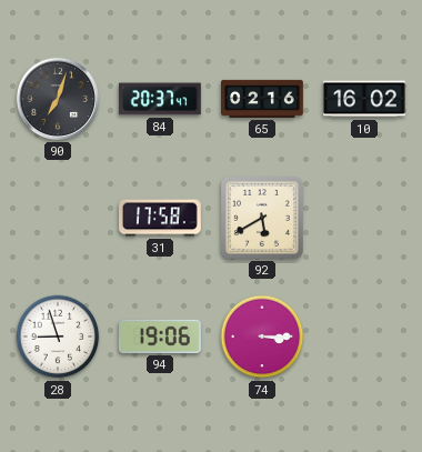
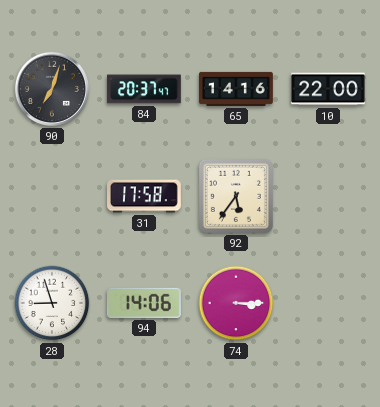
65: 02:16 -> 14:16 (237, 89)
10: 16:02 -> 22:00 (329, 89)
92: 5:40 -> 5:36 (236, 196)
94: 19:06 -> 14:06 (144, 303)
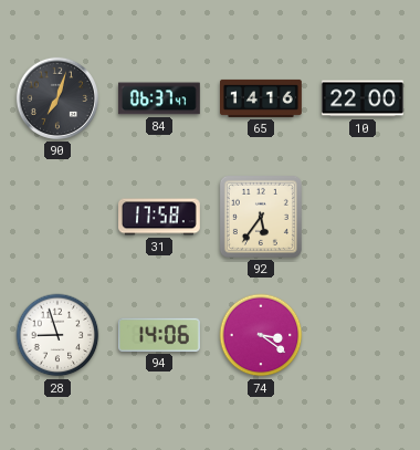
84: 20:37 -> 06:37 (159, 98)
74: 3:15 -> 3:21 (261, 335)
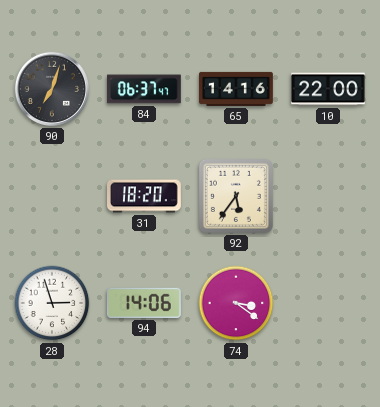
31: 17:58 -> 18:20 (145, 196)
28: 8:57 -> 2:57 (52, 303)
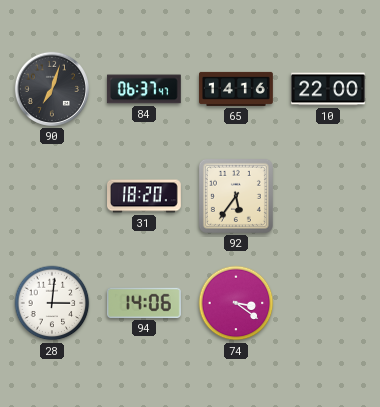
28: 2:57 -> 3:01 (52, 303)
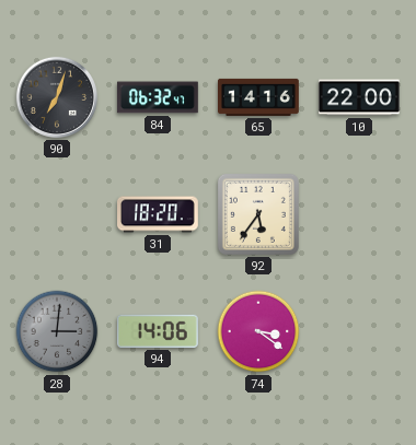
84: 06:37 -> 06:32 (158, 97)
28 dial: white -> grey (57, 331)
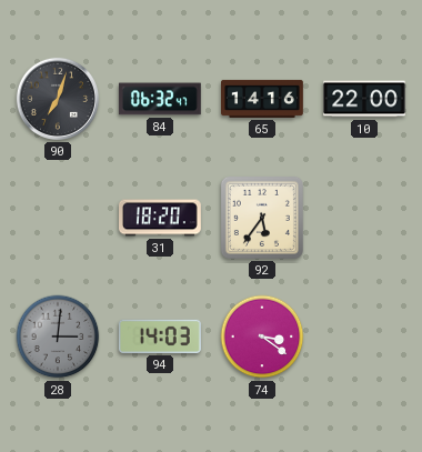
94: 14:06 -> 14:03 (160, 337)
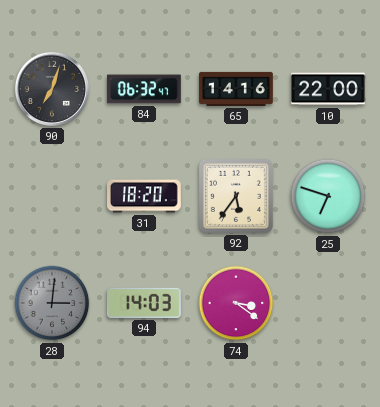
25: none -> 6:48 (328, 196)
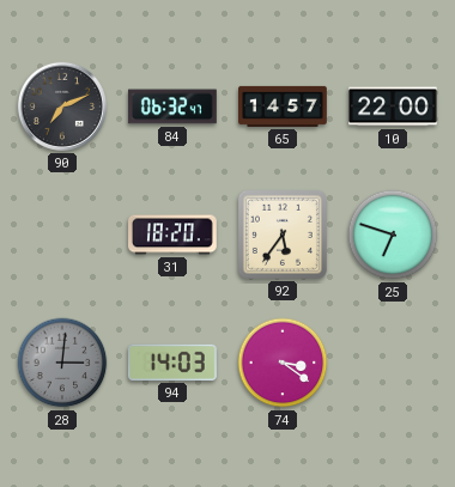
90: 7:03 -> 7:11 (62, 106)
65: 14:16 -> 14:57 (284, 106)
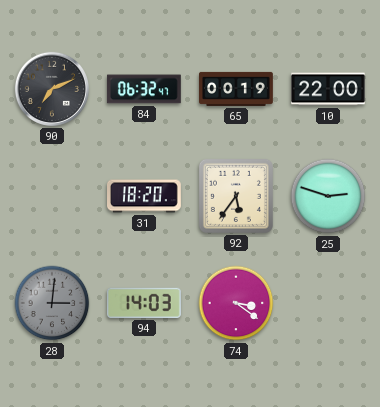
65: 14:57 -> 00:19 (237, 89)
25: 6:48 -> 2:48 (328, 196)
